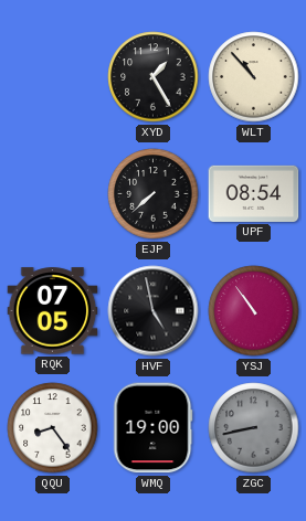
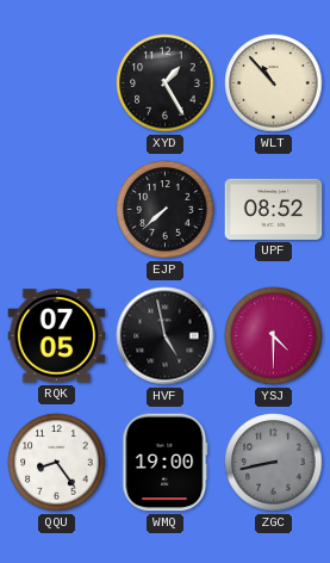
UPF: 08:54 -> 08:52 (274, 209)
YSJ: 10:54 -> 4:30 (274, 336)
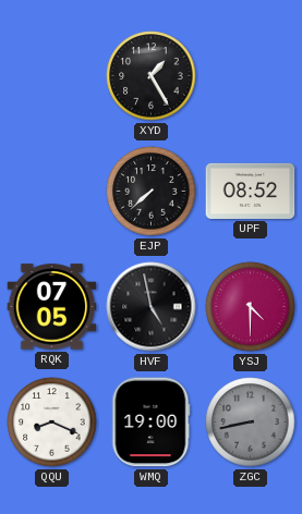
WLT: 10:53 -> none (274, 83)
QQU: 8:24 -> 8:19 (52, 423)
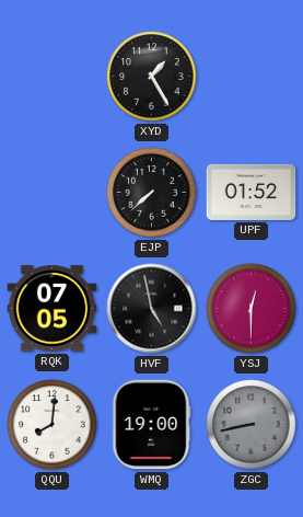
UPF: 08:52 -> 01:52 (252, 192)
YSJ: 4:30 -> 12:30 (252, 309)
QQU: 8:19 -> 8:01 (53, 425)
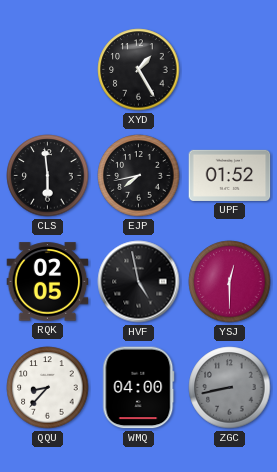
CLS: none -> 5:59 (48, 176)
EJP: 7:38 -> 7:43 (139, 176)
RQK: 07:05 -> 02:05 (48, 282)
QQU: 8:01 -> 8:37 (48, 388)
WMQ: 19:00 -> 04:00 (139, 388)
